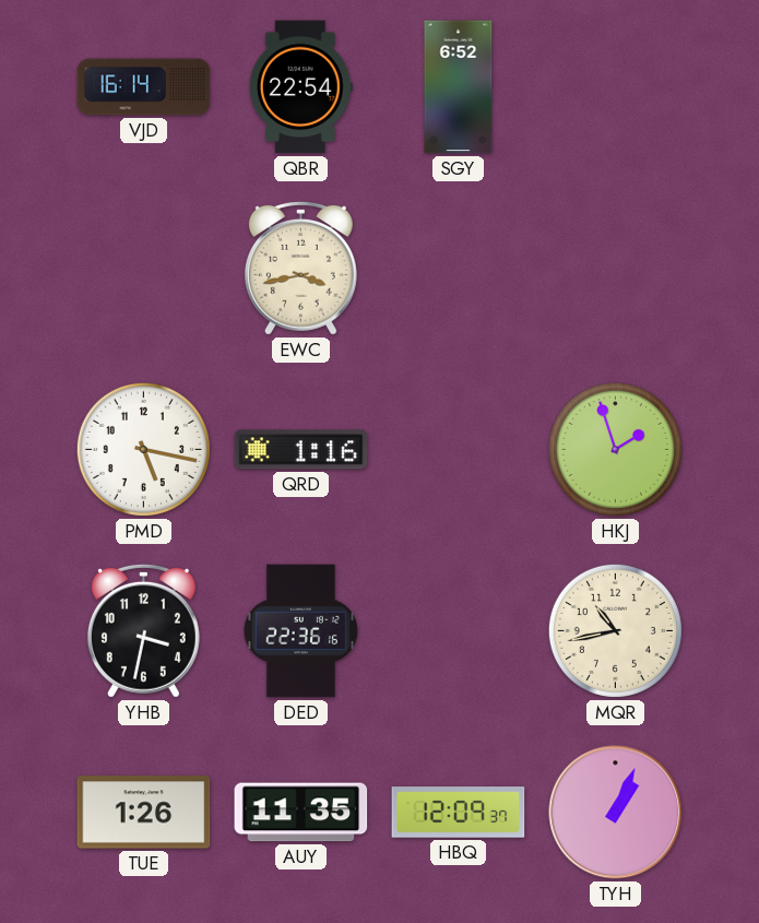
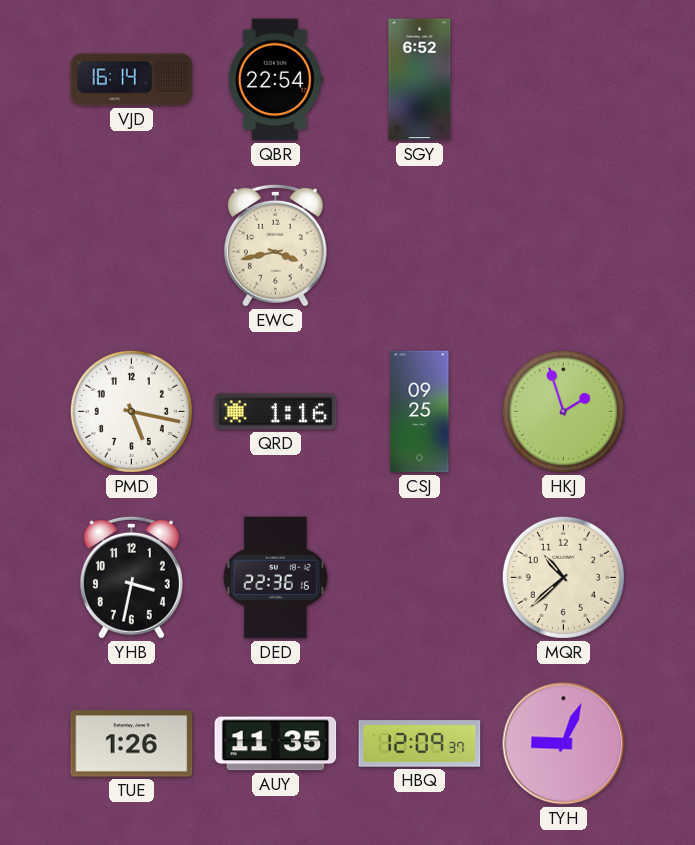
CSJ: none -> 09:25 (420, 412)
MQR: 10:43 -> 10:38 (563, 577)
TYH: 1:04 -> 9:04 (564, 744)
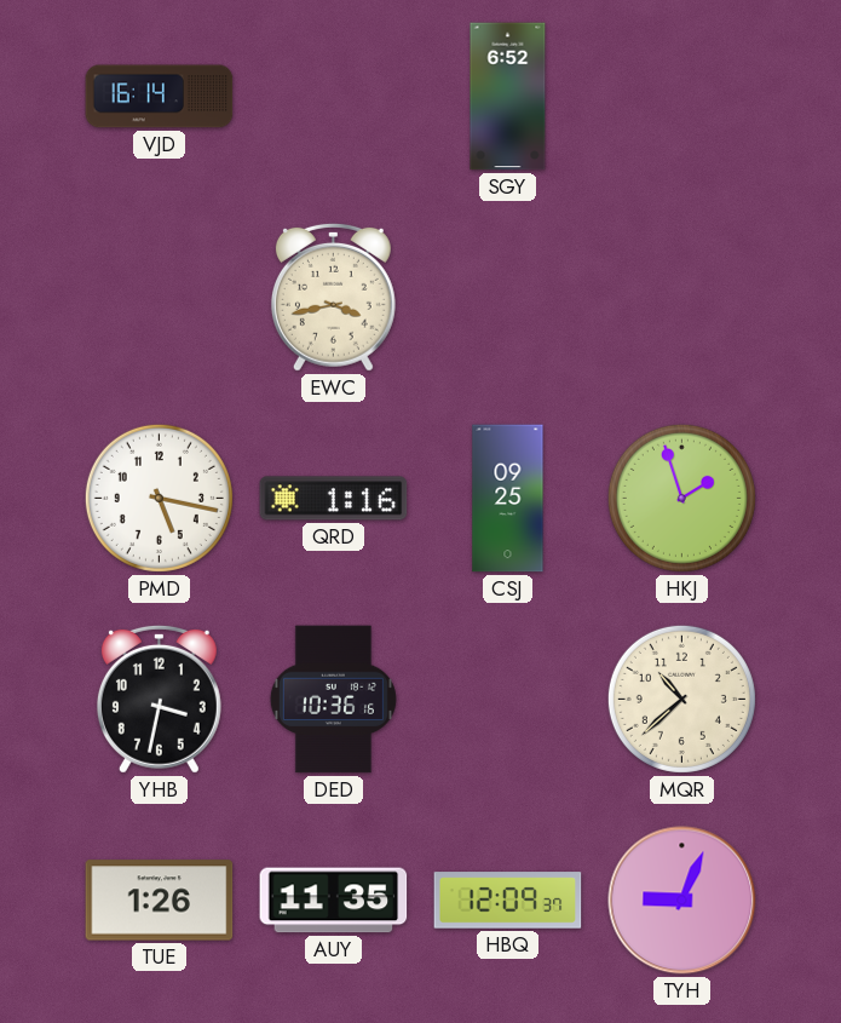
QBR: 22:54 -> none (275, 80)
DED: 22:36 -> 10:36 (333, 700)
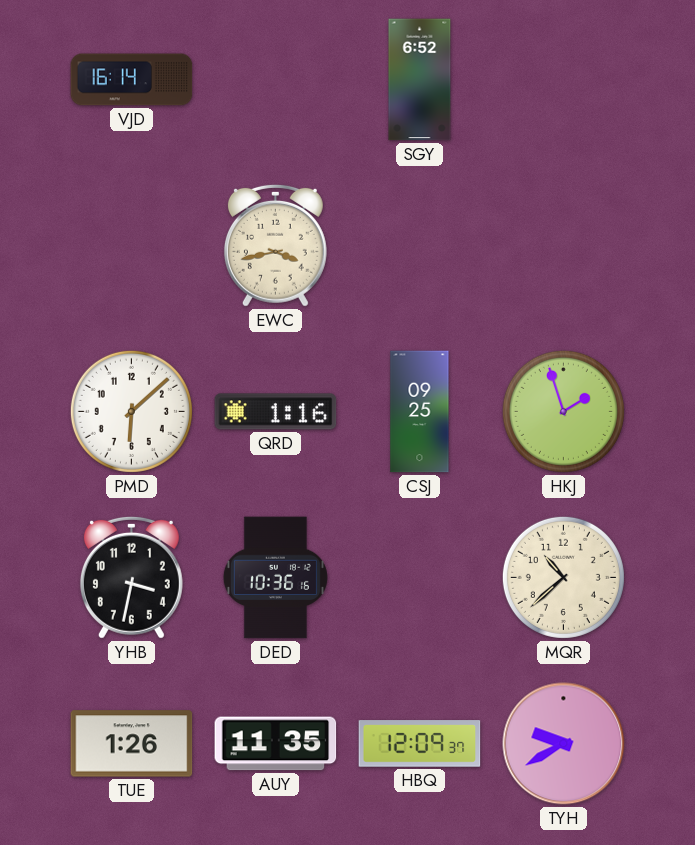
PMD: 5:17 -> 6:08 (131, 411)
TYH: 9:04 -> 9:40 (564, 744)
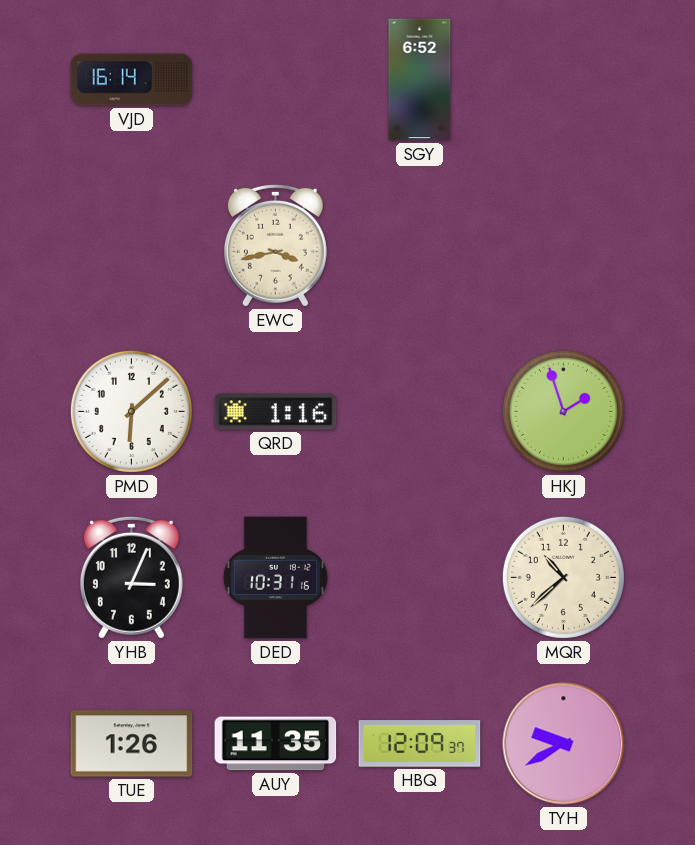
CSJ: 09:25 -> none (420, 412)
YHB: 3:32 -> 3:04 (131, 577)
DED: 10:36 -> 10:31 (275, 578)
